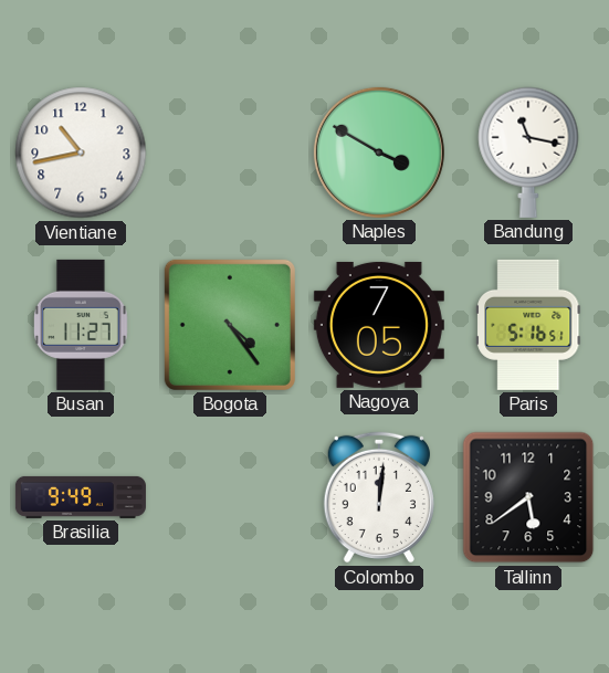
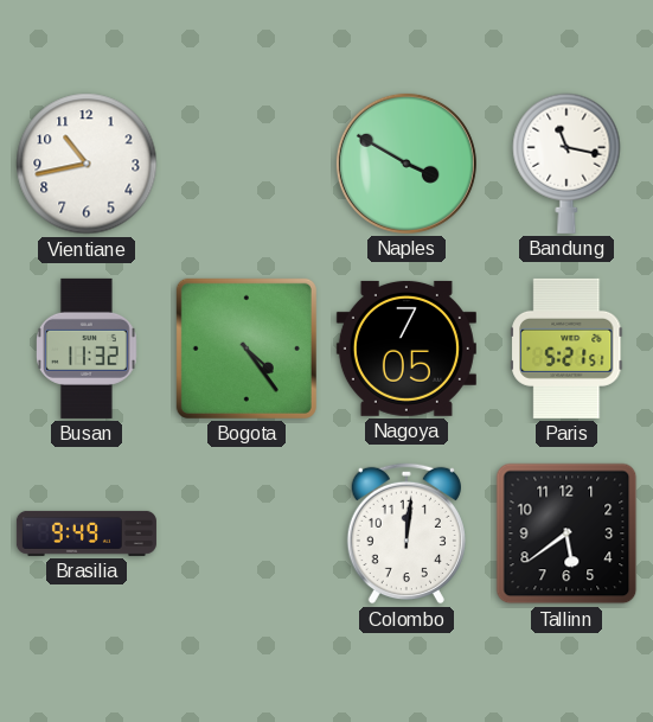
Busan: 11:27 -> 11:32 (88, 349)
Paris: 5:16 -> 5:21 (566, 349)
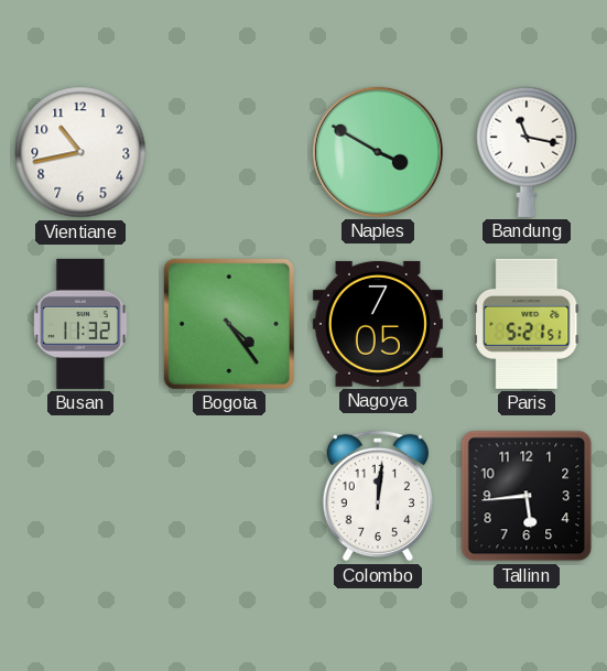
Brasilia: 9:49 -> none (87, 533)
Tallinn: 5:39 -> 5:44 (527, 496)
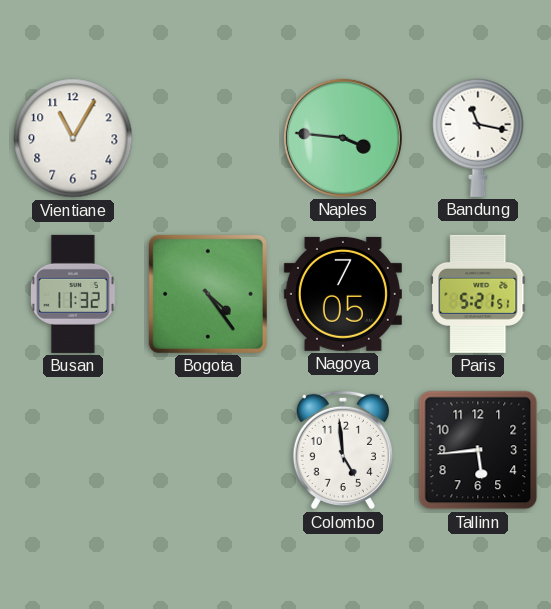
Vientiane: 10:43 -> 11:05 (73, 138)
Naples: 3:50 -> 3:46 (343, 138)
Colombo: 12:01 -> 4:59 (343, 450)
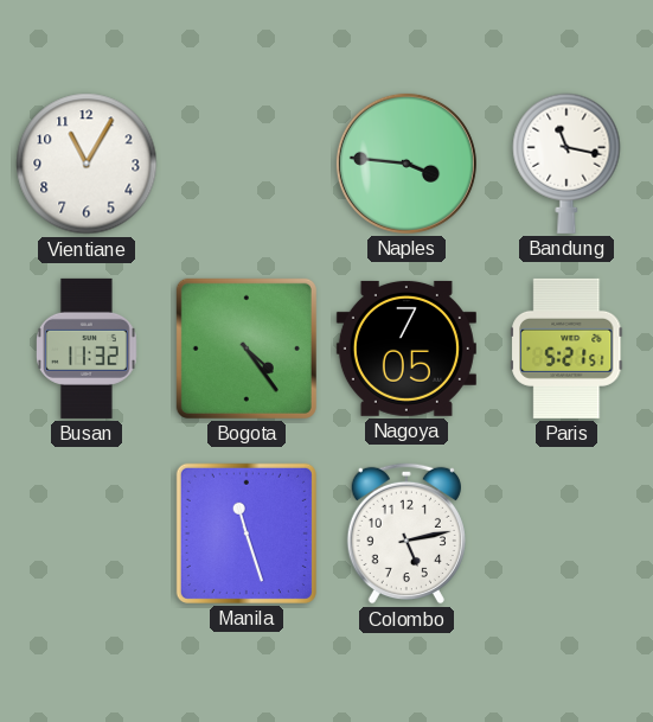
Manila: none -> 11:27 (247, 533)
Colombo: 4:59 -> 5:13 (406, 533)
Tallinn: 5:44 -> none (478, 450)
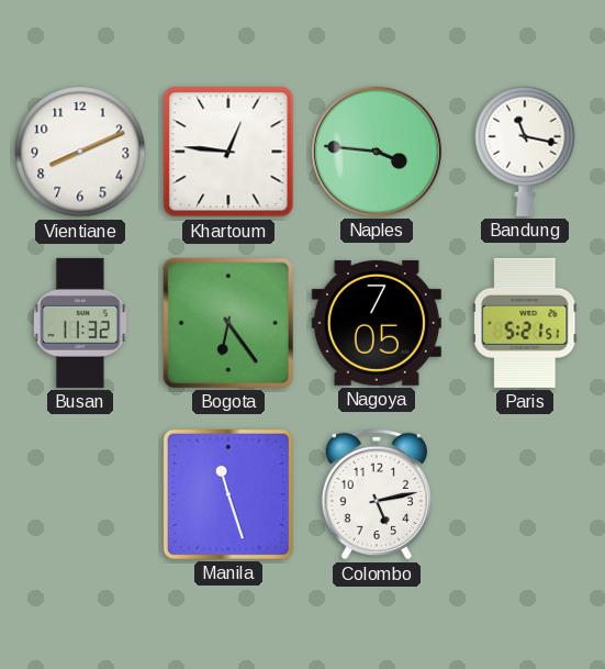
Vientiane: 11:05 -> 8:11 (80, 152)
Khartoum: none -> 12:46 (228, 152)
Bogota: 4:24 -> 6:24 (228, 323)
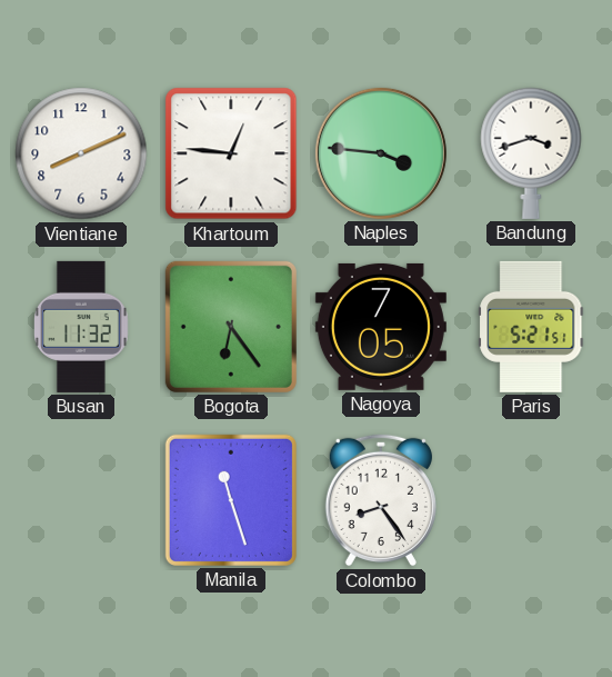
Bandung: 11:17 -> 3:42 (531, 153)
Colombo: 5:13 -> 8:24 (381, 500)
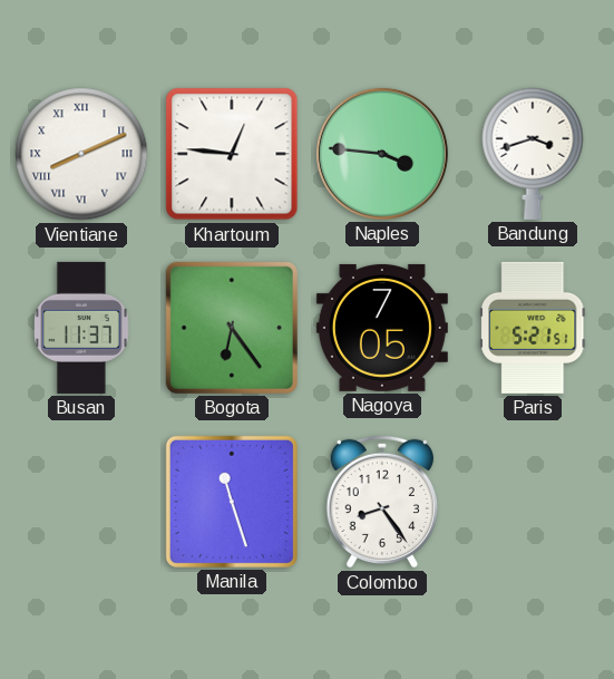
Vientiane numerals: Arabic -> Roman (81, 154)
Busan: 11:32 -> 11:37 (82, 328)
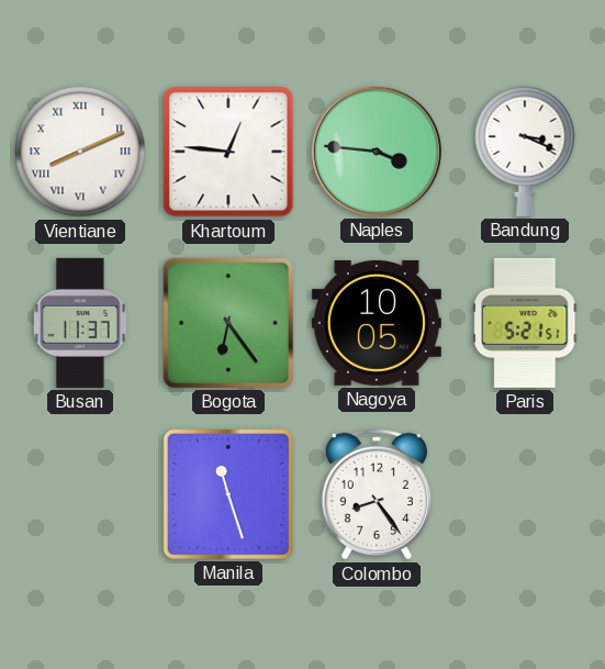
Bandung: 3:42 -> 3:19 (525, 152)
Nagoya: 7:05 -> 10:05 (377, 323)
